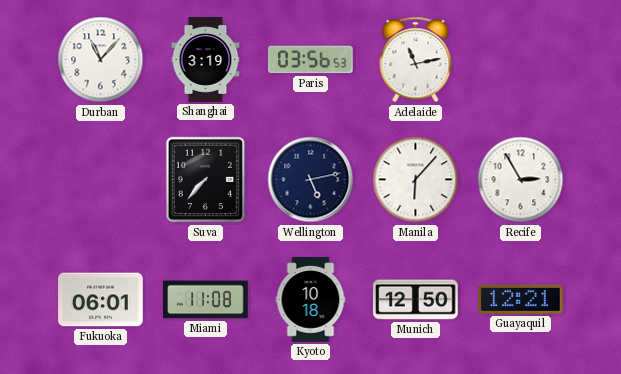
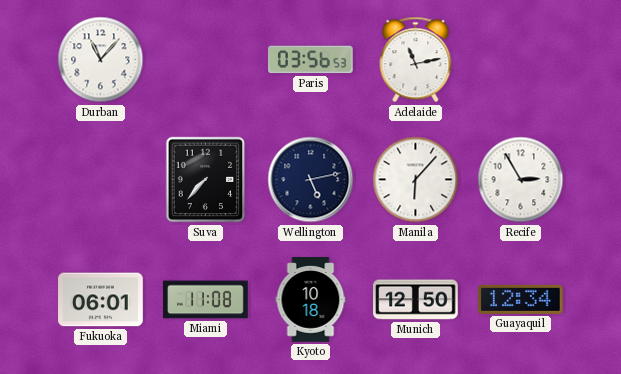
Shanghai: 3:19 -> none (206, 60)
Guayaquil: 12:21 -> 12:34 (521, 299)
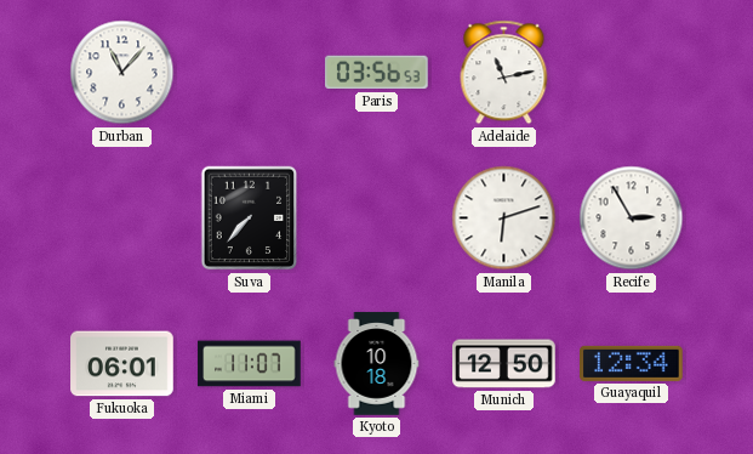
Wellington: 5:13 -> none (311, 180)
Manila: 6:07 -> 6:12 (504, 219)
Miami: 11:08 -> 11:07 (250, 364)
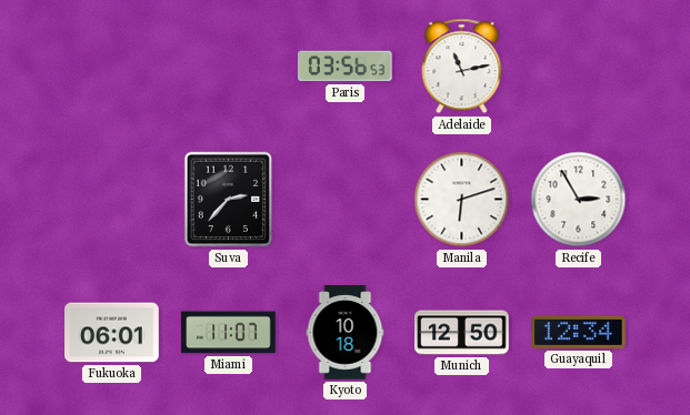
Durban: 11:07 -> none (122, 73)
Suva: 7:37 -> 2:37 (229, 200)
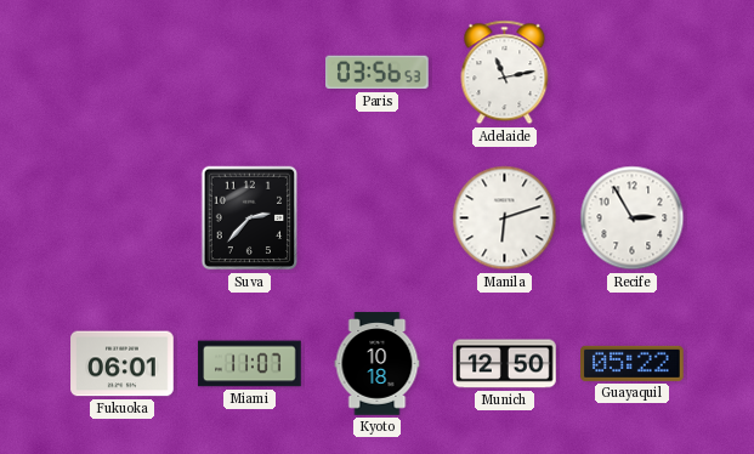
Guayaquil: 12:34 -> 05:22 (633, 363)
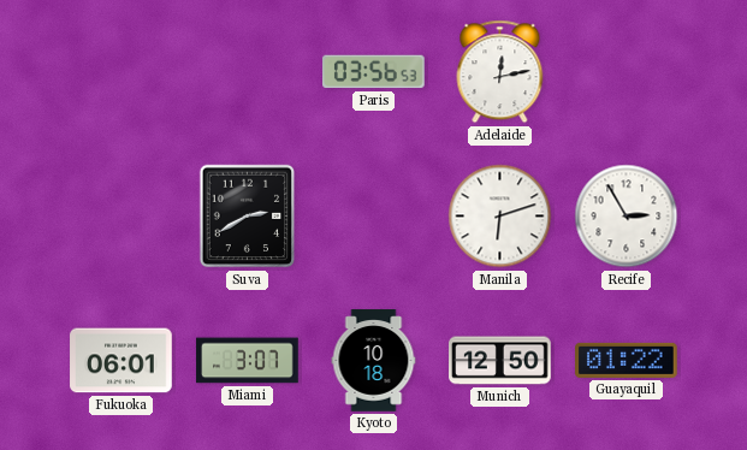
Adelaide: 11:13 -> 12:13 (500, 72)
Suva: 2:37 -> 2:40 (248, 217)
Miami: 11:07 -> 3:07 (248, 361)
Guayaquil: 05:22 -> 01:22 (627, 360)
